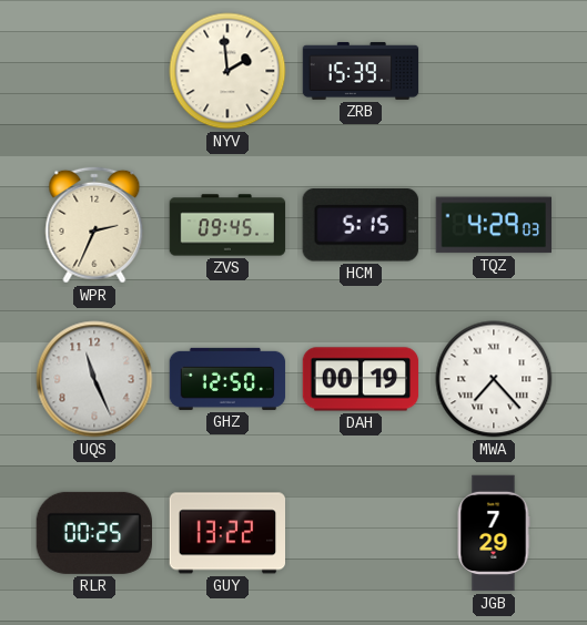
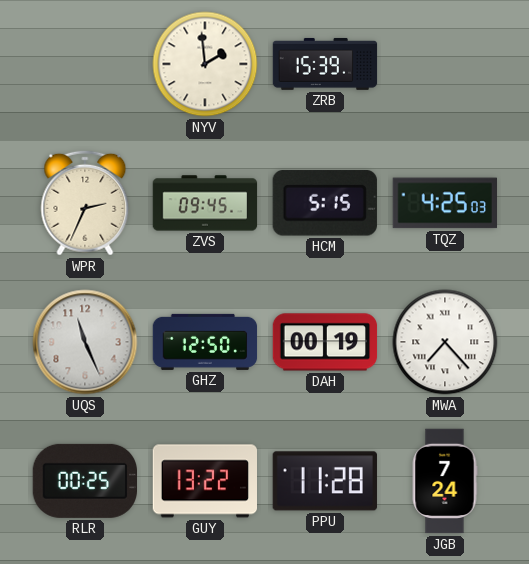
TQZ: 4:29 -> 4:25 (444, 203)
PPU: none -> 11:28 (324, 481)
JGB: 7:29 -> 7:24 (445, 481)
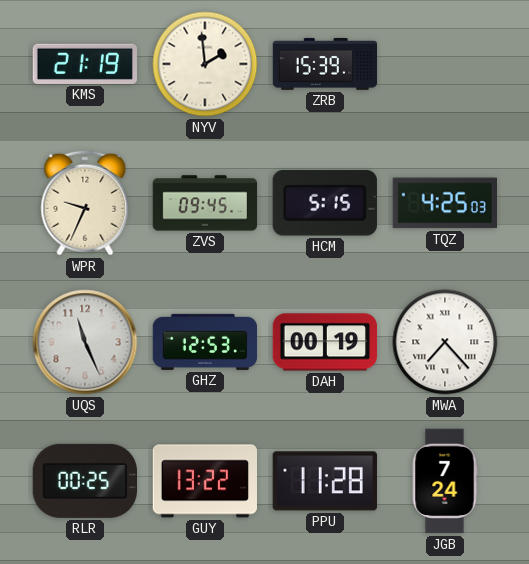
KMS: none -> 21:19 (84, 64)
WPR: 2:34 -> 9:34 (85, 203)
GHZ: 12:50 -> 12:53 (205, 342)
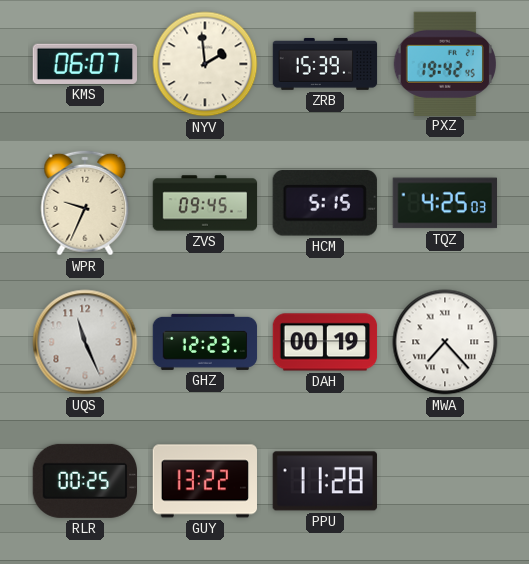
KMS: 21:19 -> 06:07 (84, 64)
PXZ: none -> 19:42 (445, 63)
GHZ: 12:53 -> 12:23 (205, 342)
JGB: 7:24 -> none (445, 481)
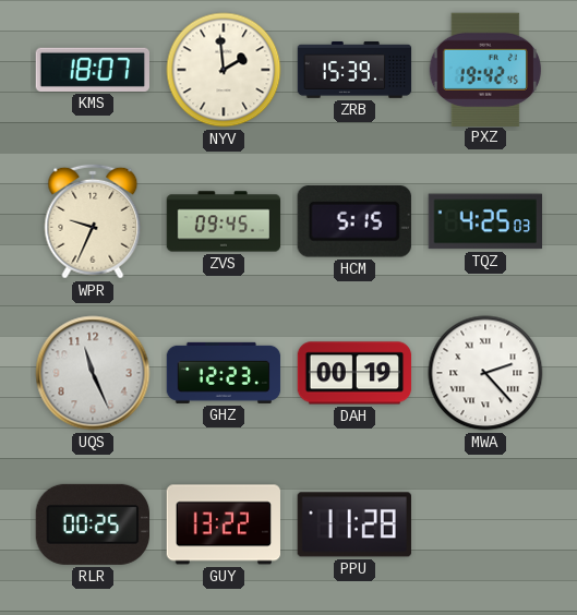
KMS: 06:07 -> 18:07 (92, 70)
MWA: 7:23 -> 2:23 (485, 373)
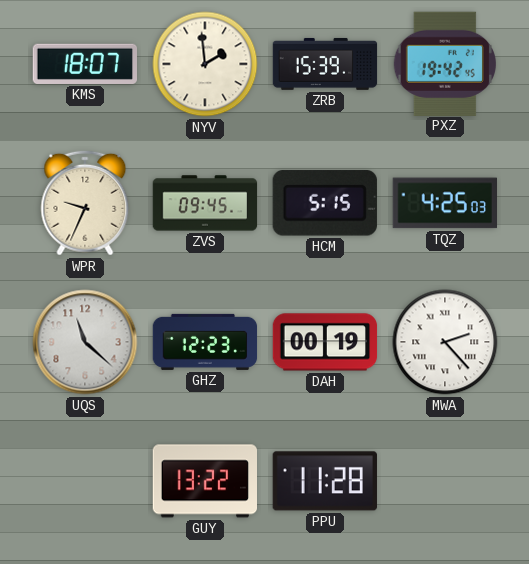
UQS: 11:26 -> 11:22 (85, 342)
RLR: 00:25 -> none (92, 524)
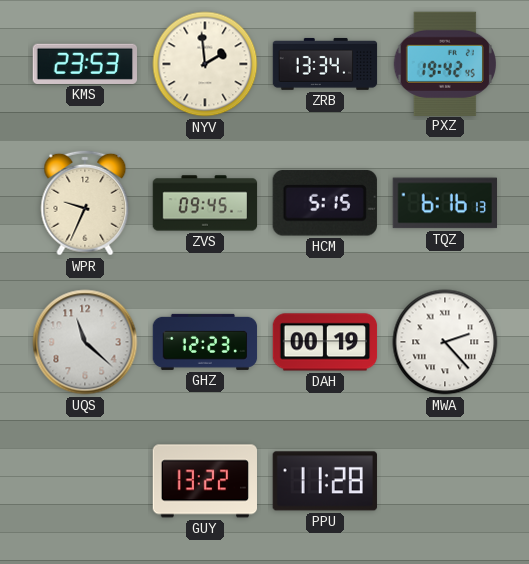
KMS: 18:07 -> 23:53 (84, 64)
ZRB: 15:39 -> 13:34 (325, 64)
TQZ: 4:25 -> 6:16 (444, 203)
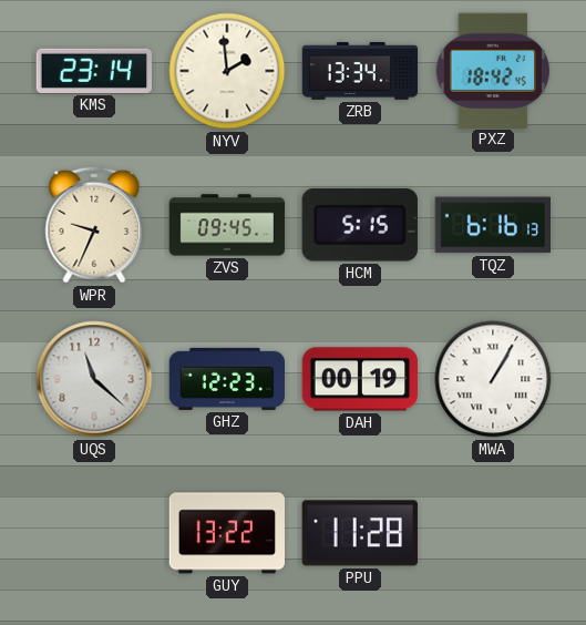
KMS: 23:53 -> 23:14 (93, 71)
PXZ: 19:42 -> 18:42 (493, 70)
MWA: 2:23 -> 1:05 (493, 379)
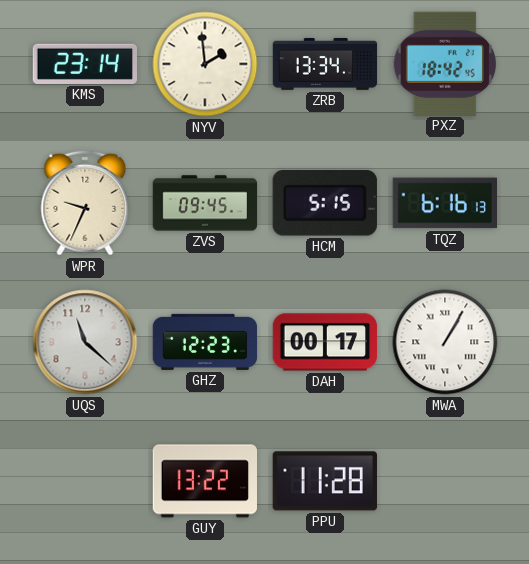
DAH: 00:19 -> 00:17 (325, 342)
